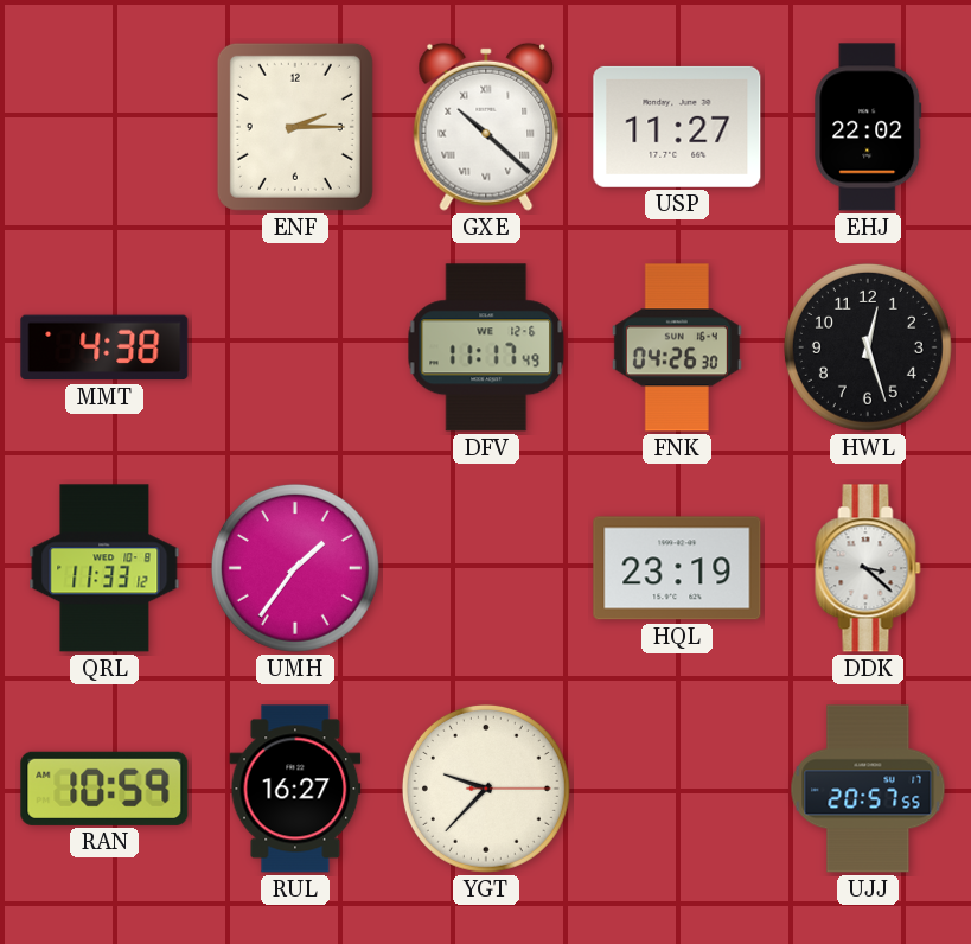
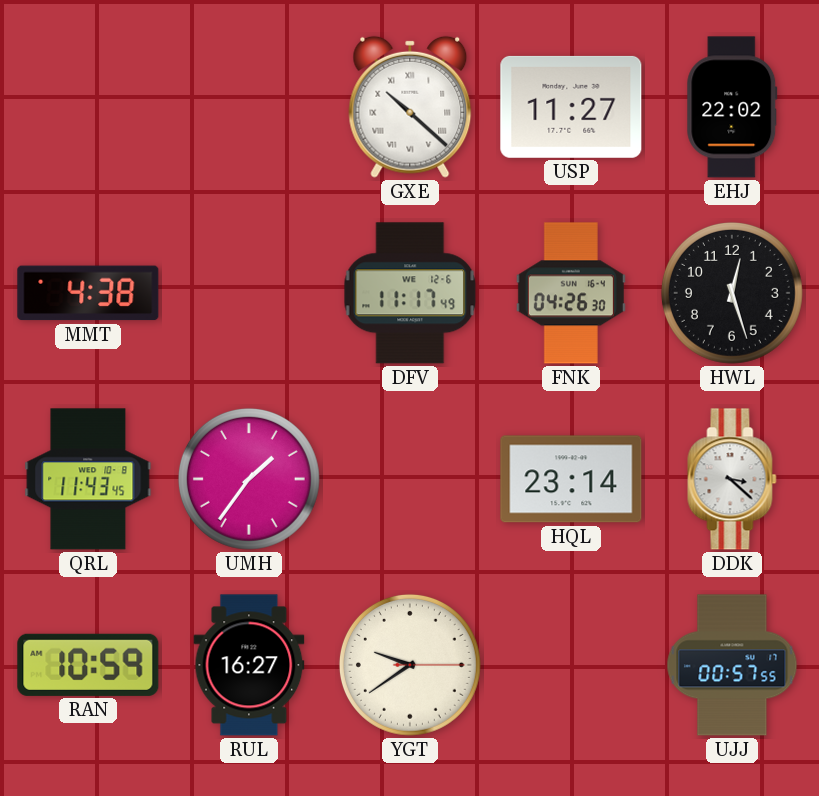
ENF: 2:15 -> none (295, 127)
QRL: 11:33 -> 11:43 (88, 479)
HQL: 23:19 -> 23:14 (571, 479)
YGT: 9:37 -> 9:39 (410, 665)
UJJ: 20:57 -> 00:57 (732, 665)
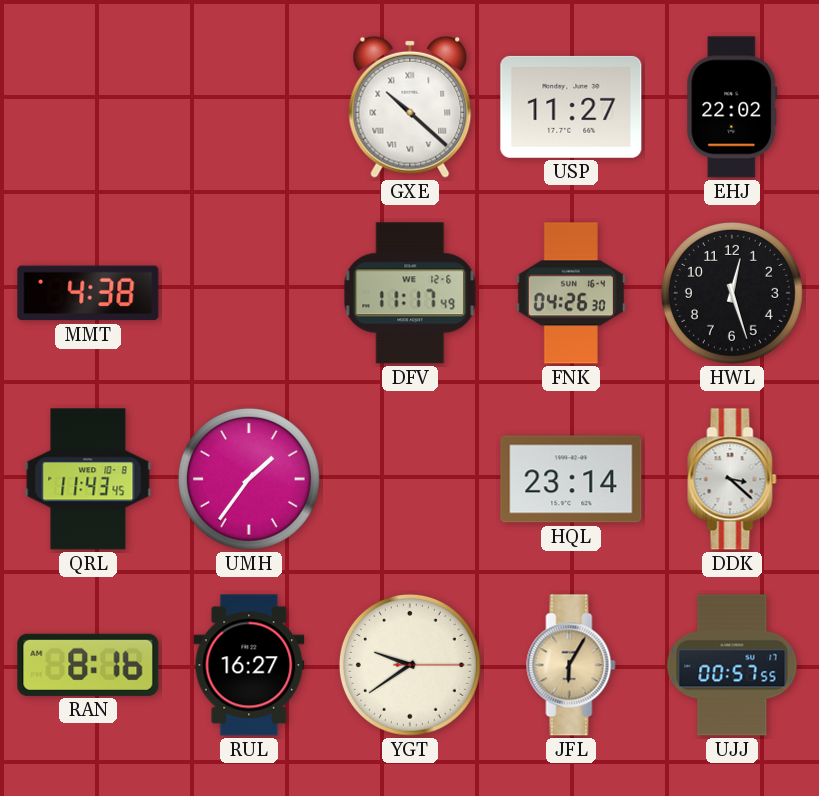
RAN: 10:59 -> 8:16 (88, 665)
JFL: none -> 6:05 (571, 665)
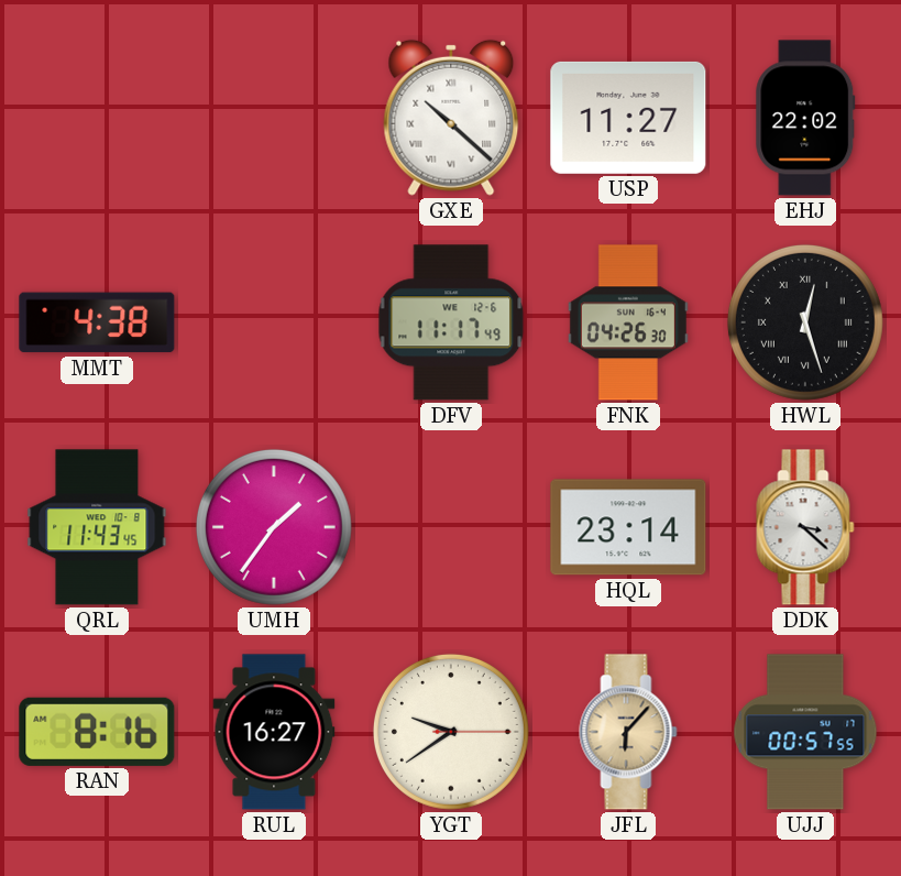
HWL numerals: Arabic -> Roman (805, 322)
JFL: 6:05 -> 6:07 (628, 732)
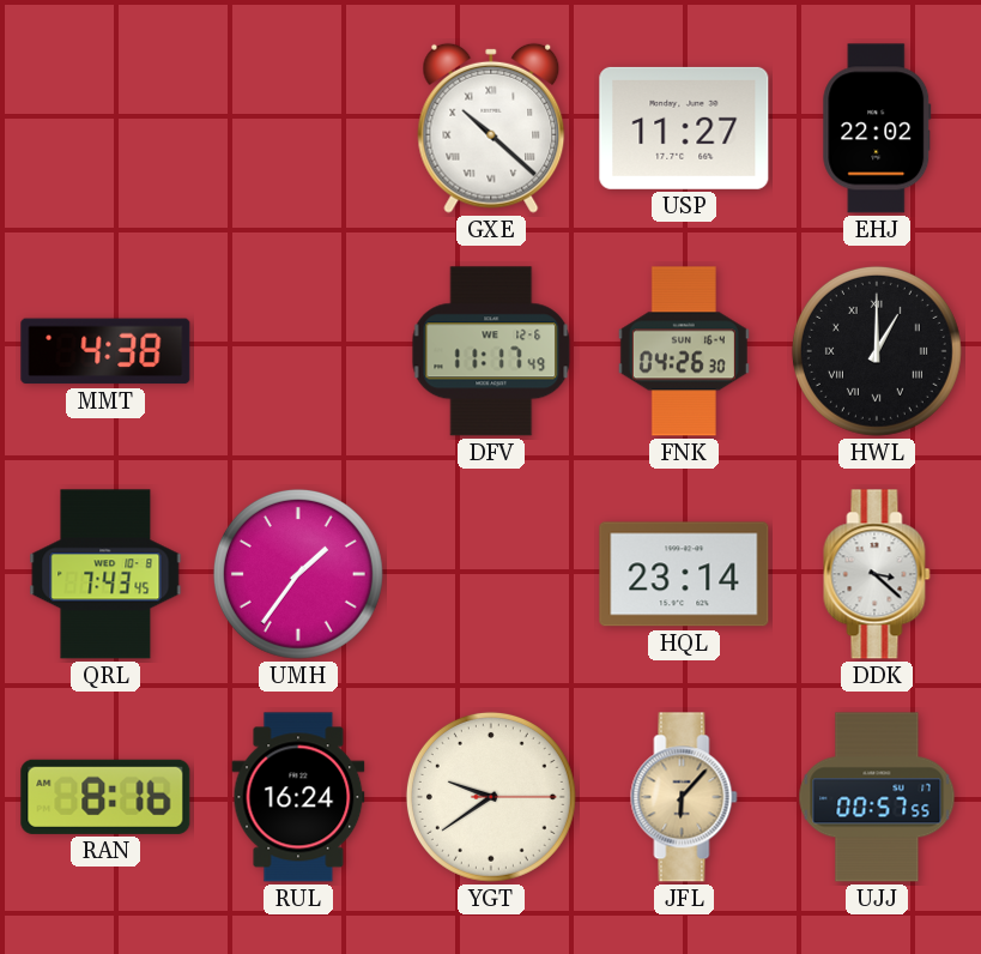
HWL: 12:27 -> 1:00 (877, 351)
QRL: 11:43 -> 7:43 (105, 574)
RUL: 16:27 -> 16:24 (298, 797)
